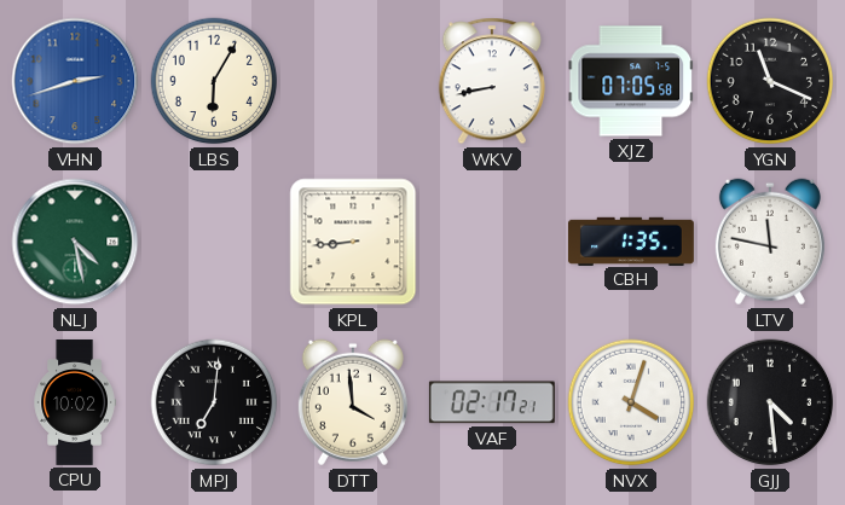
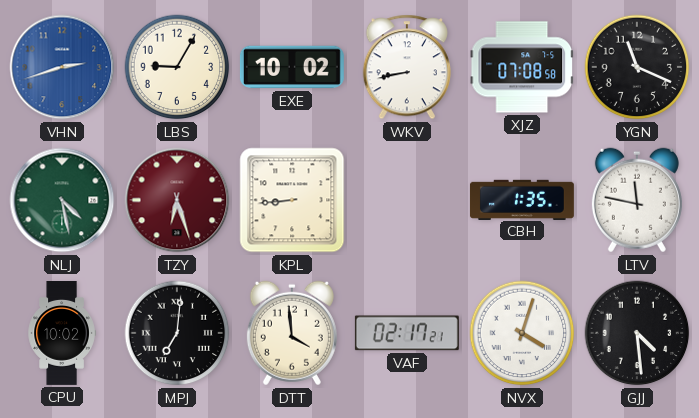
LBS: 6:05 -> 9:05 (177, 67)
EXE: none -> 10:02 (292, 67)
XJZ: 07:05 -> 07:08 (522, 67)
TZY: none -> 6:27 (177, 200)
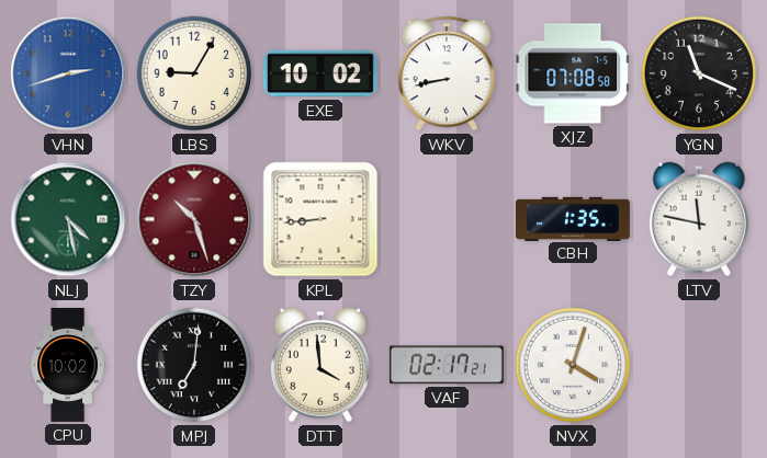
TZY: 6:27 -> 10:27 (194, 219)
GJJ: 4:29 -> none (637, 333)
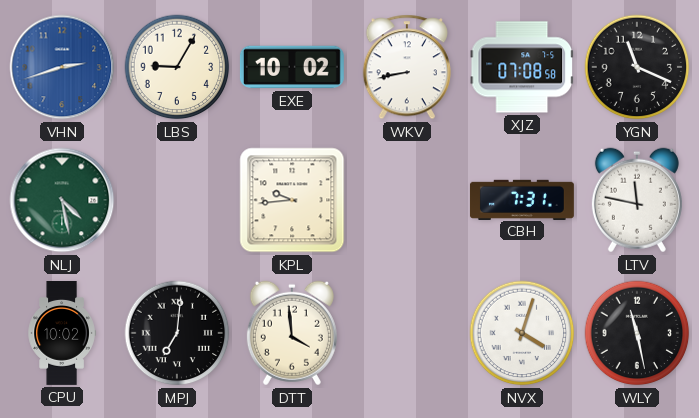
TZY: 10:27 -> none (194, 219)
KPL: 8:44 -> 9:44 (292, 200)
CBH: 1:35 -> 7:31 (522, 199)
VAF: 02:17 -> none (447, 365)
WLY: none -> 11:28 (637, 333)
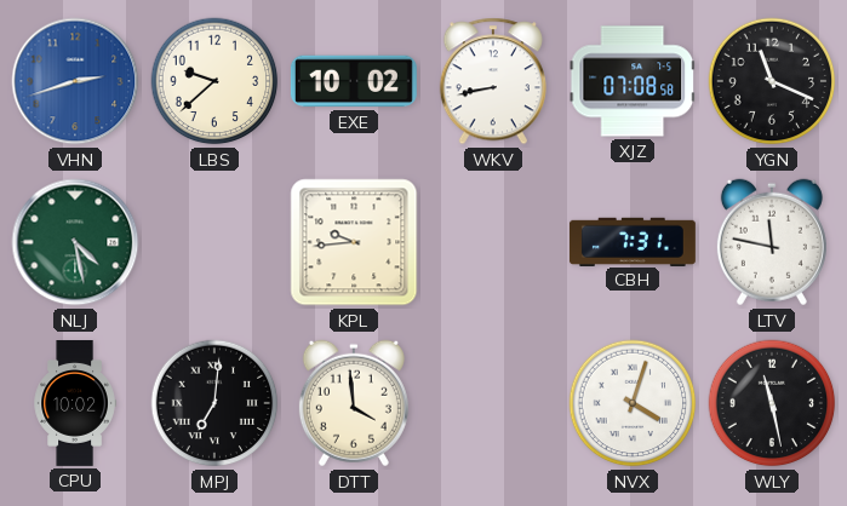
LBS: 9:05 -> 9:38 (214, 81)
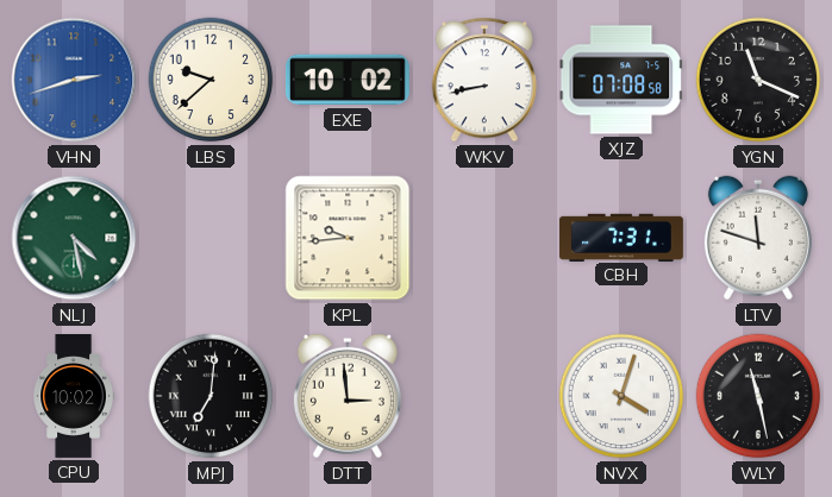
LTV: 11:47 -> 11:48 (758, 238)
DTT: 3:59 -> 2:59 (348, 396)
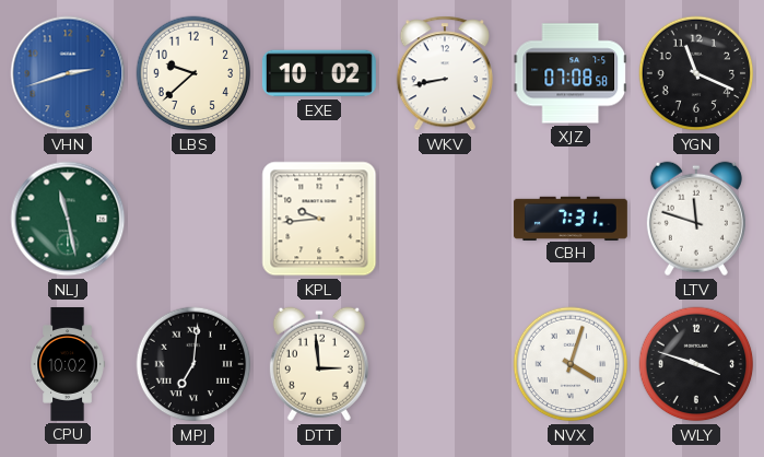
NLJ: 4:28 -> 11:28 (68, 219)
WLY: 11:28 -> 3:48 (696, 364)
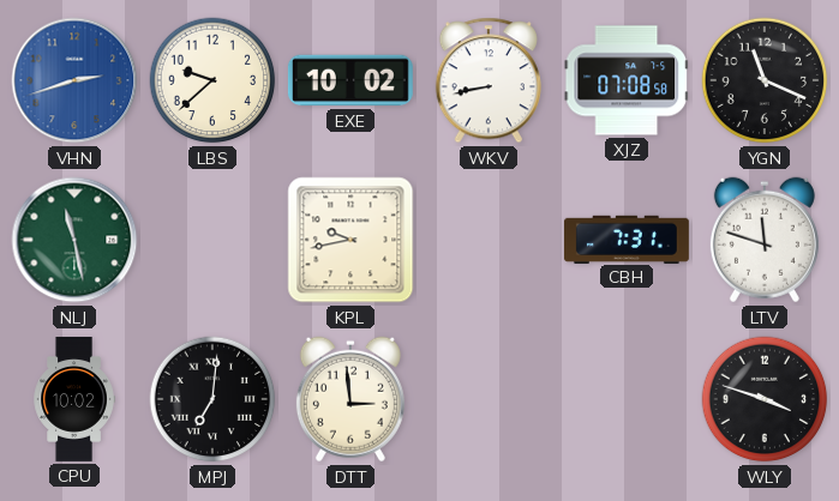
KPL: 9:44 -> 9:43 (350, 240)
NVX: 4:03 -> none (571, 364)
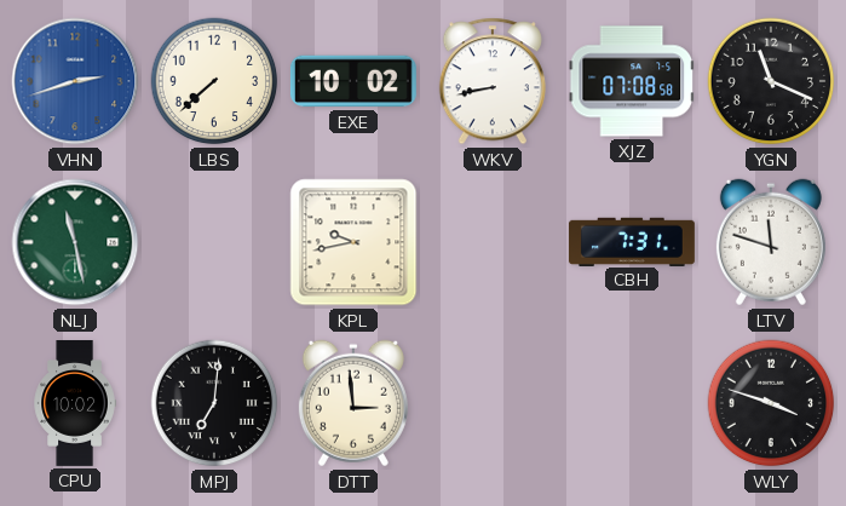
LBS: 9:38 -> 7:38 (214, 81)
